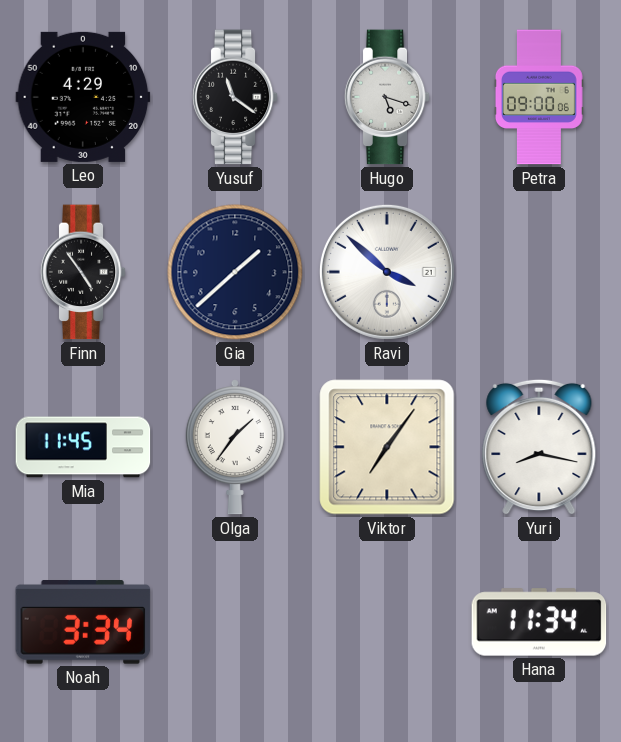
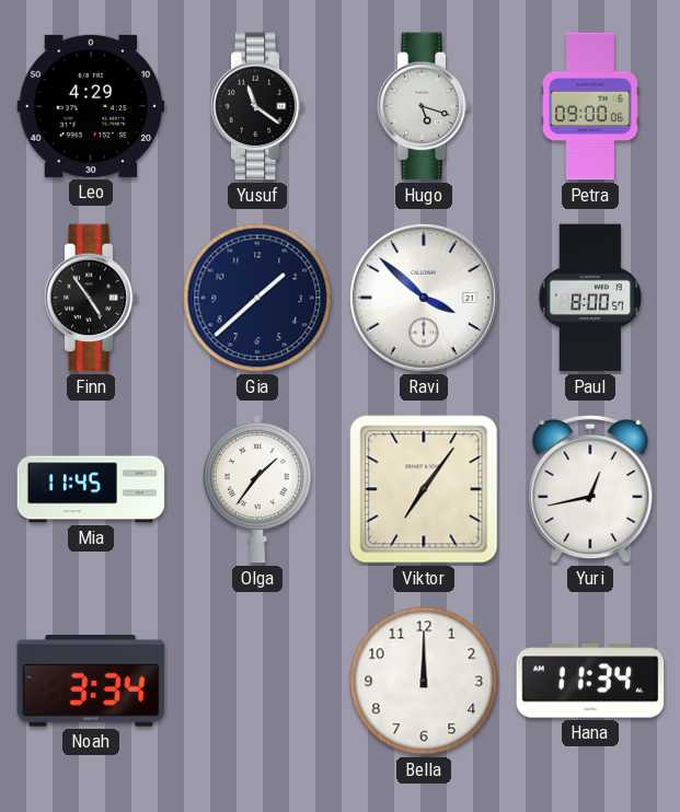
Paul: none -> 8:00 (590, 298)
Yuri: 8:17 -> 12:43 (590, 489)
Bella: none -> 12:00 (424, 681)
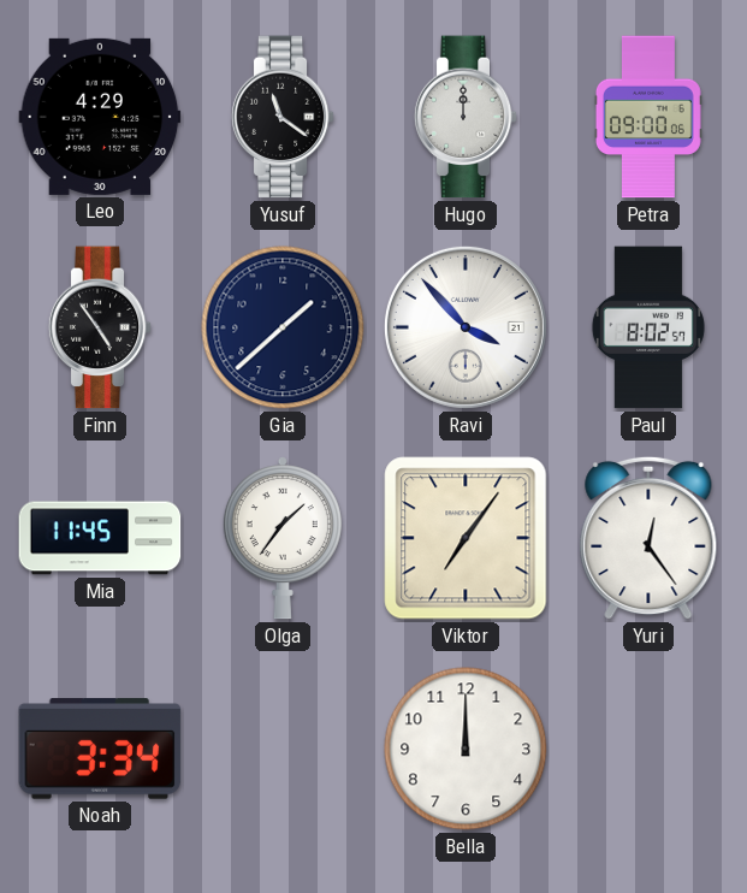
Hugo: 5:18 -> 12:00 (466, 117)
Ravi: 3:52 -> 3:53 (466, 327)
Paul: 8:00 -> 8:02 (648, 327)
Yuri: 12:43 -> 12:24 (648, 538)
Hana: 11:34 -> none (590, 681)
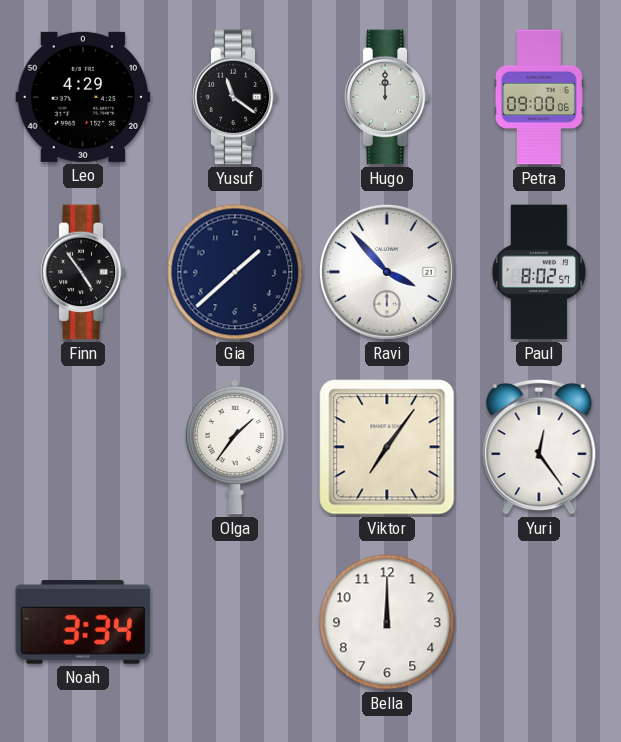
Mia: 11:45 -> none (100, 538)
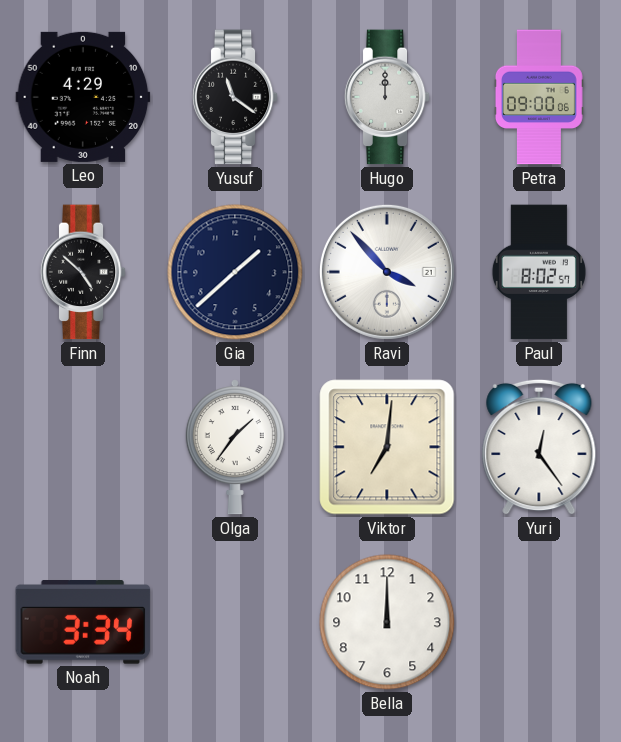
Finn: 4:54 -> 4:52 (83, 272)
Viktor: 7:06 -> 7:01 (387, 447)
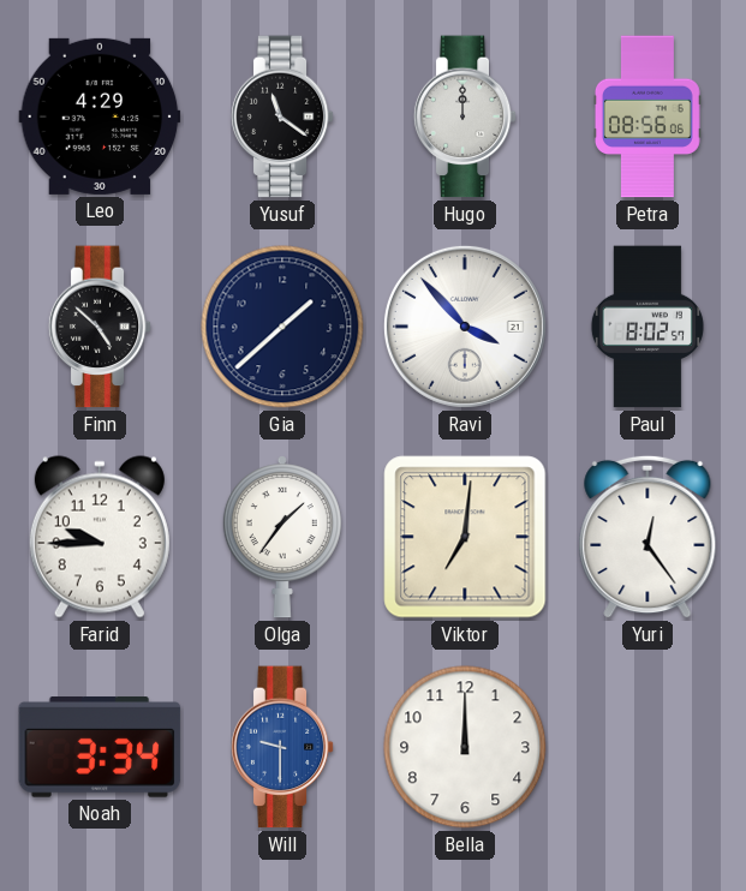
Petra: 09:00 -> 08:56 (647, 116)
Farid: none -> 9:45 (100, 537)
Will: none -> 9:30 (282, 747)
